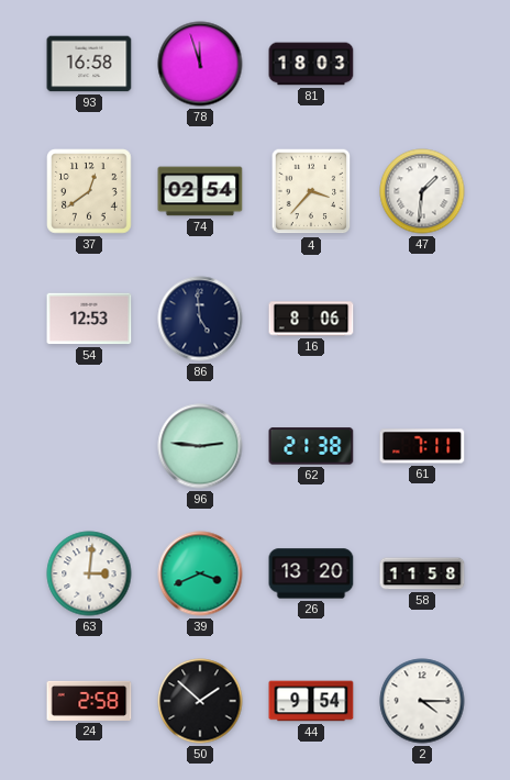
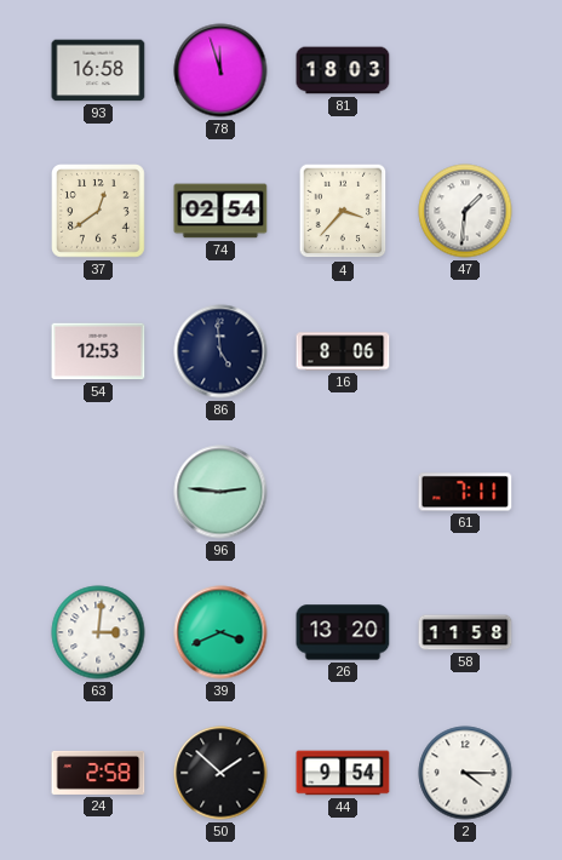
62: 21:38 -> none (311, 446)
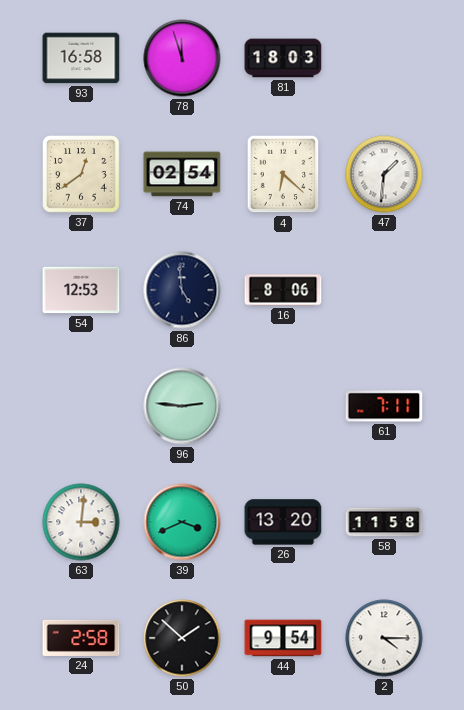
4: 3:37 -> 6:22 (283, 174)
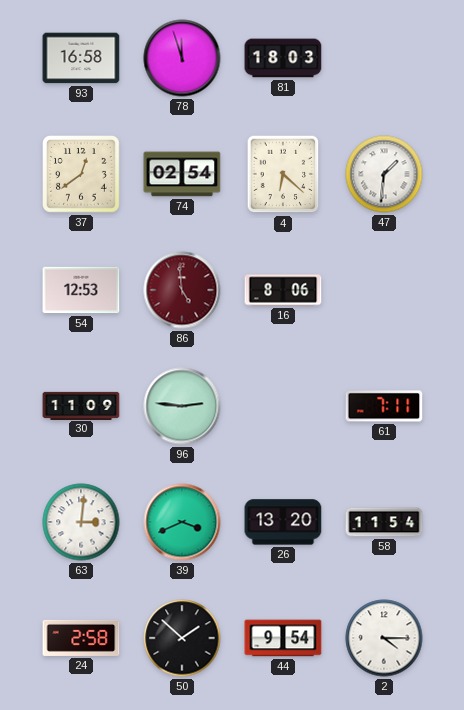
86 dial: navy -> burgundy (182, 290)
30: none -> 11:09 (81, 405)
58: 11:58 -> 11:54 (384, 522)
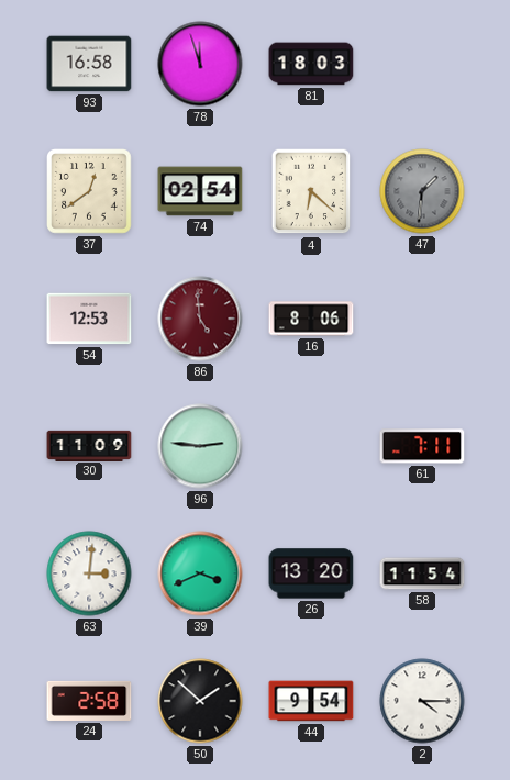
47 dial: white -> grey (422, 191)
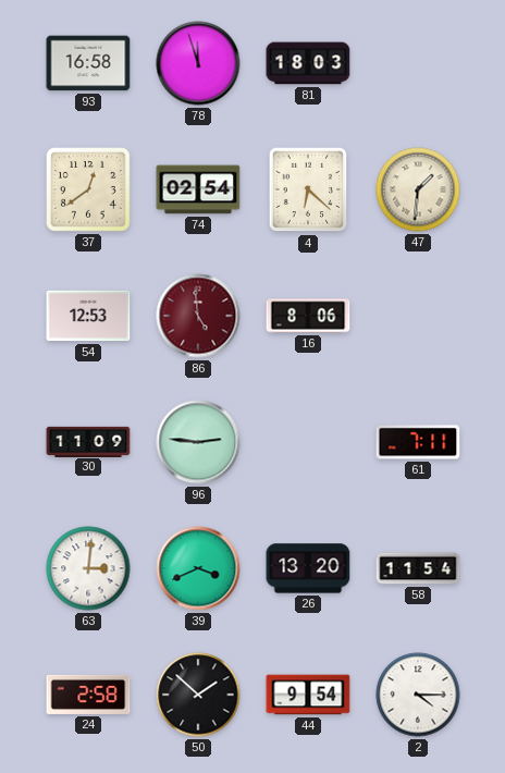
47 dial: grey -> cream (418, 189)
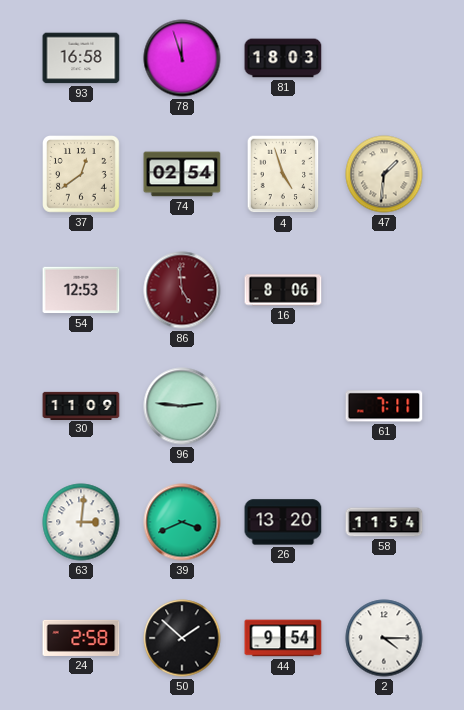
4: 6:22 -> 4:57 (283, 174)
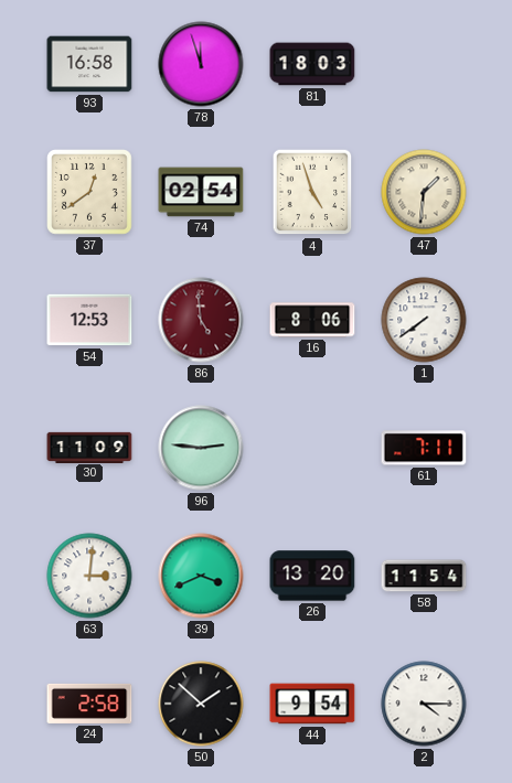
1: none -> 7:39 (424, 320)
